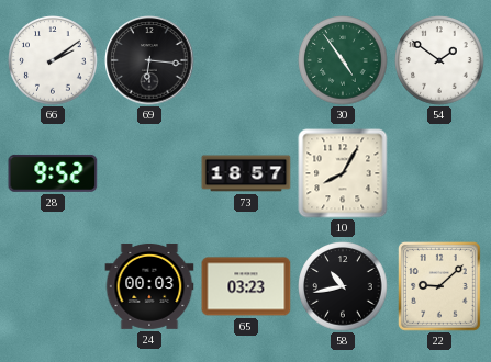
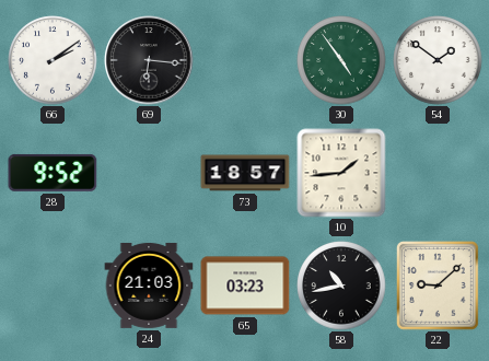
10: 8:05 -> 1:44 (341, 173)
24: 00:03 -> 21:03 (149, 286)
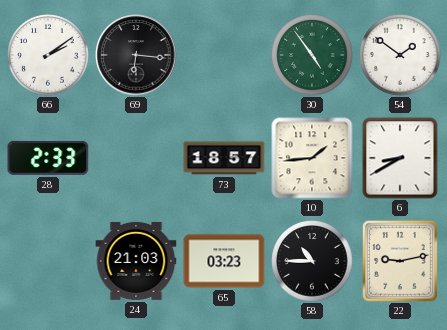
28: 9:52 -> 2:33 (48, 158)
6: none -> 8:40 (400, 158)
58: 10:43 -> 10:45 (312, 261)
22: 9:08 -> 9:13 (400, 261)
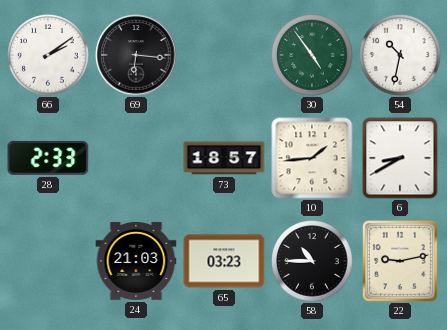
54: 1:51 -> 10:32 (400, 55)
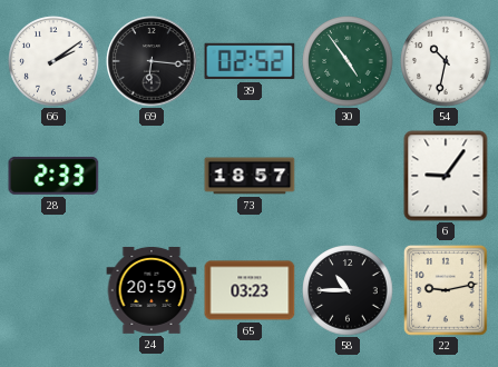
39: none -> 02:52 (250, 61)
10: 1:44 -> none (312, 158)
6: 8:40 -> 9:06 (446, 176)
24: 21:03 -> 20:59 (152, 290)
